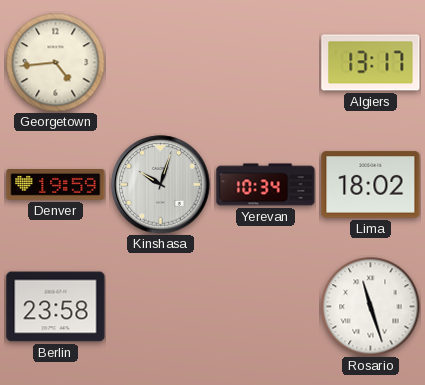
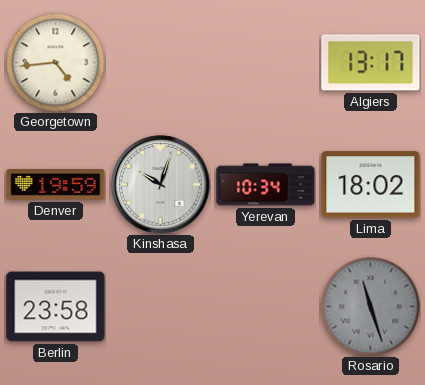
Rosario dial: white -> grey (371, 307)
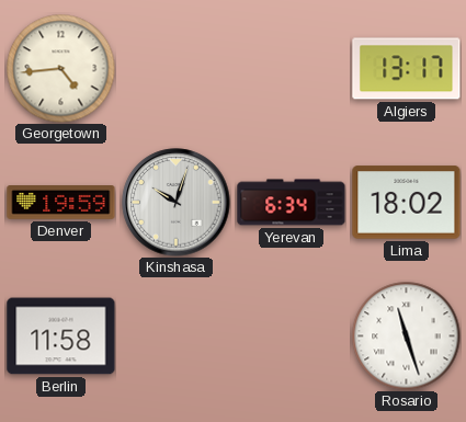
Yerevan: 10:34 -> 6:34 (292, 203)
Berlin: 23:58 -> 11:58 (61, 337)
Rosario dial: grey -> white (407, 337)
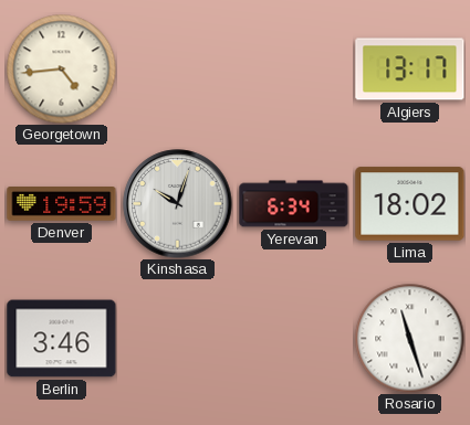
Berlin: 11:58 -> 3:46 (62, 339)
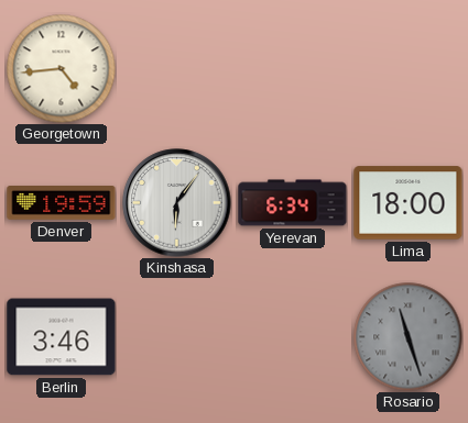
Algiers: 13:17 -> none (410, 70)
Kinshasa: 10:03 -> 6:06 (177, 203)
Lima: 18:02 -> 18:00 (409, 203)
Rosario dial: white -> grey (409, 337)
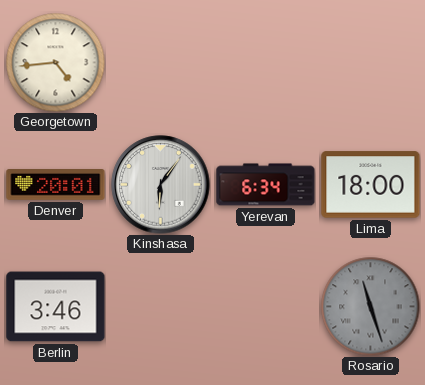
Denver: 19:59 -> 20:01 (56, 185)
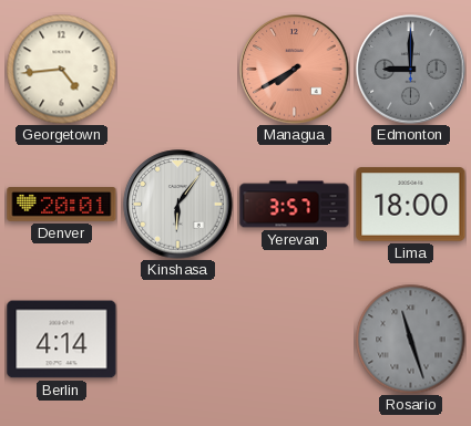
Managua: none -> 7:40 (295, 70)
Edmonton: none -> 9:00 (411, 70)
Yerevan: 6:34 -> 3:57 (295, 205)
Berlin: 3:46 -> 4:14 (62, 340)
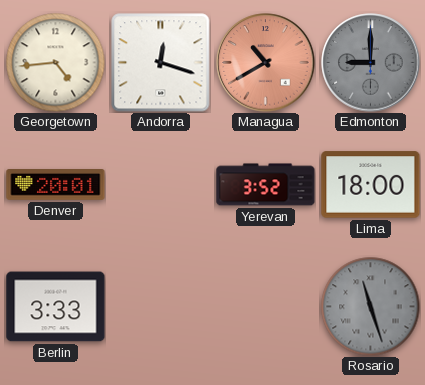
Andorra: none -> 12:18 (161, 63)
Managua: 7:40 -> 10:40 (266, 63)
Kinshasa: 6:06 -> none (178, 205)
Yerevan: 3:57 -> 3:52 (266, 185)
Berlin: 4:14 -> 3:33 (56, 307)
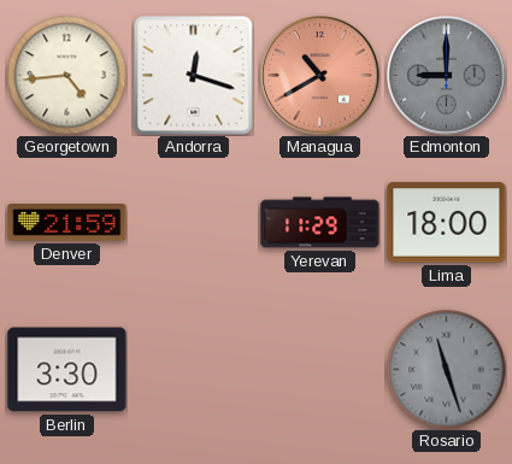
Denver: 20:01 -> 21:59 (67, 223)
Yerevan: 3:52 -> 11:29 (320, 223)
Berlin: 3:33 -> 3:30 (67, 370)
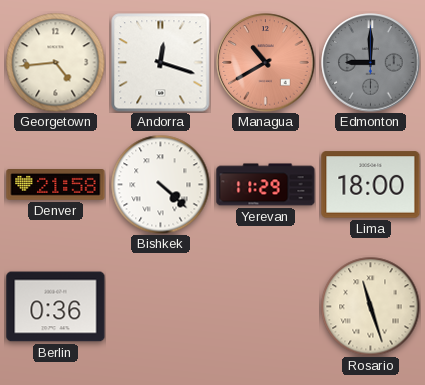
Denver: 21:59 -> 21:58 (56, 185)
Bishkek: none -> 4:22 (161, 185)
Berlin: 3:30 -> 0:36 (56, 307)
Rosario dial: grey -> cream (371, 307)
